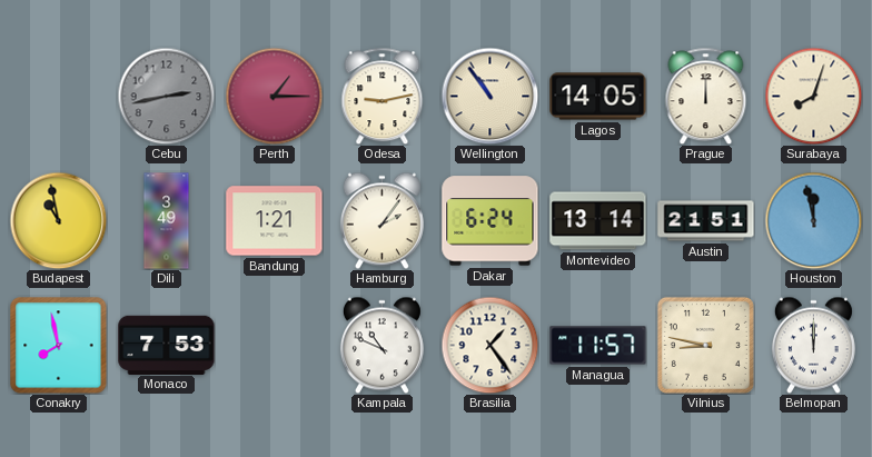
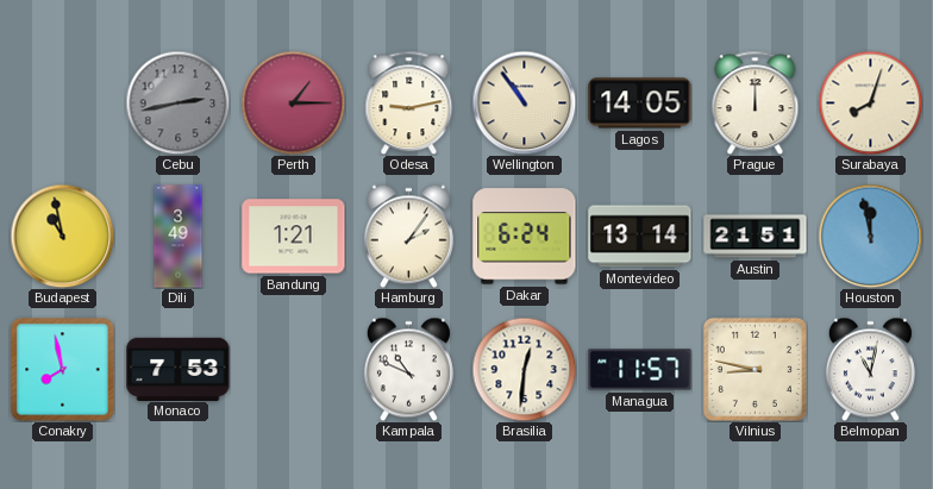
Brasilia: 1:24 -> 12:31 (524, 369)
Belmopan: 12:00 -> 11:02 (870, 369)
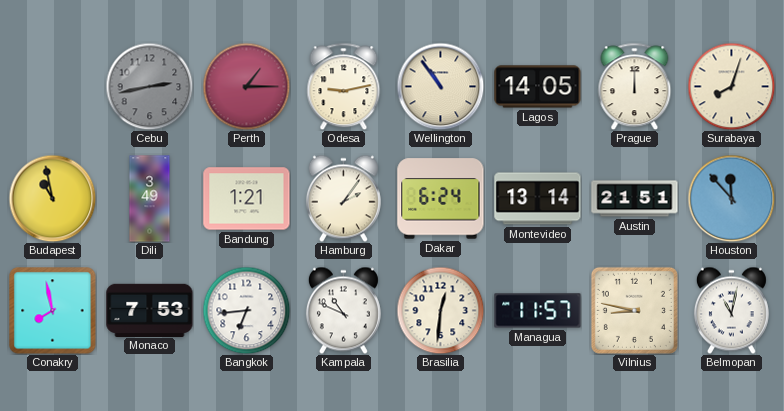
Houston: 11:58 -> 11:53 (731, 198)
Bangkok: none -> 6:44 (246, 310)
